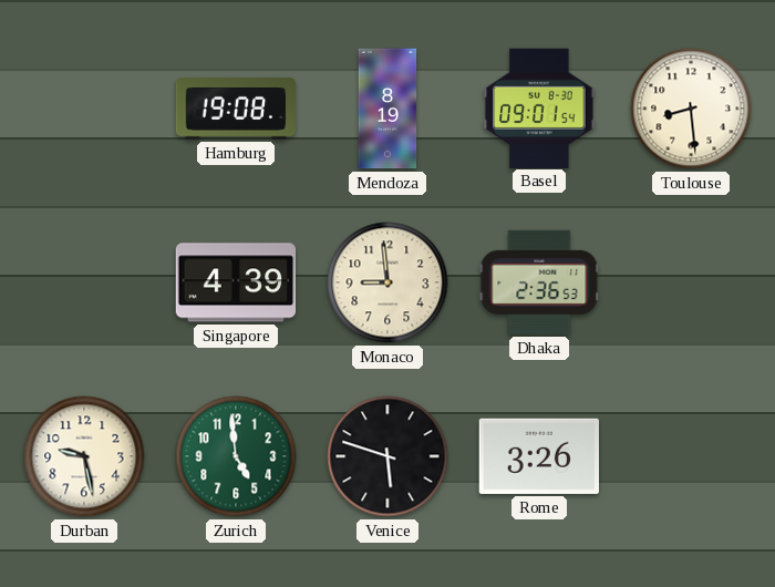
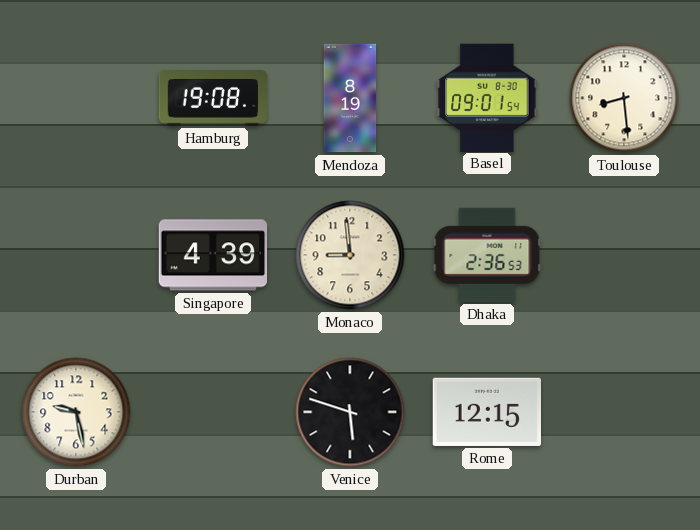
Zurich: 4:59 -> none (236, 456)
Rome: 3:26 -> 12:15 (486, 412)
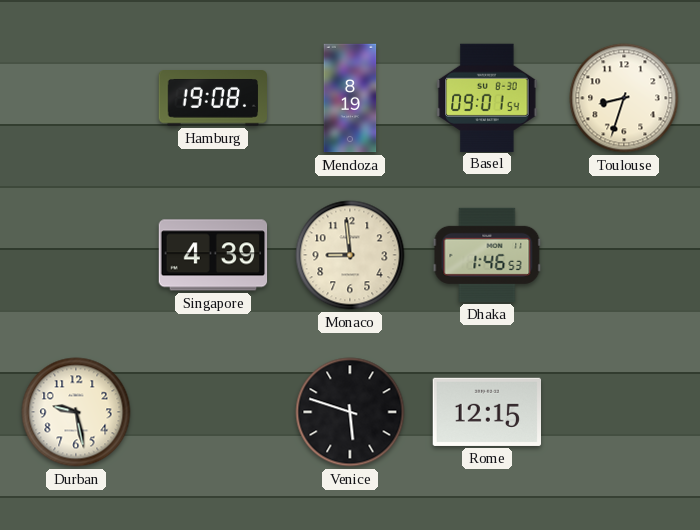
Toulouse: 8:29 -> 8:33 (624, 98)
Dhaka: 2:36 -> 1:46 (487, 255)
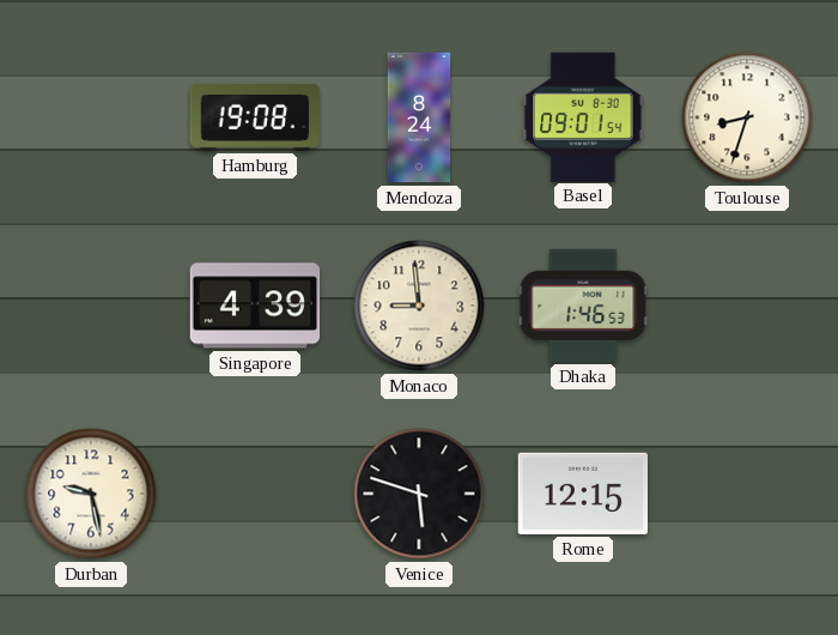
Mendoza: 8:19 -> 8:24 (419, 117)
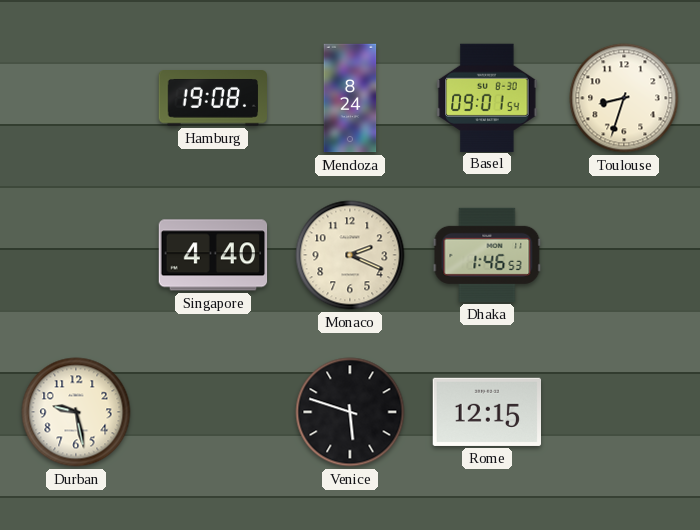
Singapore: 4:39 -> 4:40 (213, 255)
Monaco: 8:59 -> 2:19 (350, 255)
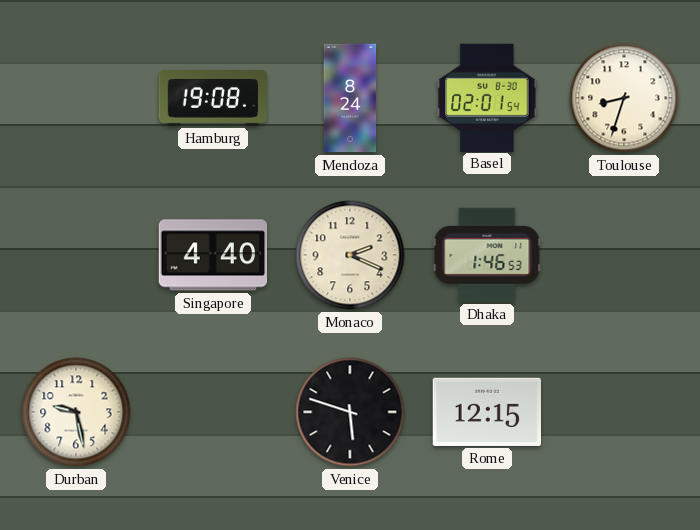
Basel: 09:01 -> 02:01 (487, 97)
